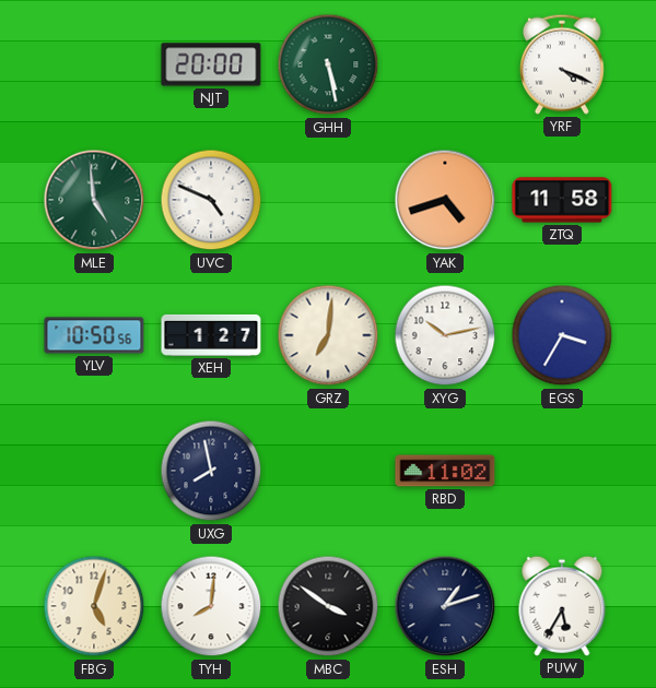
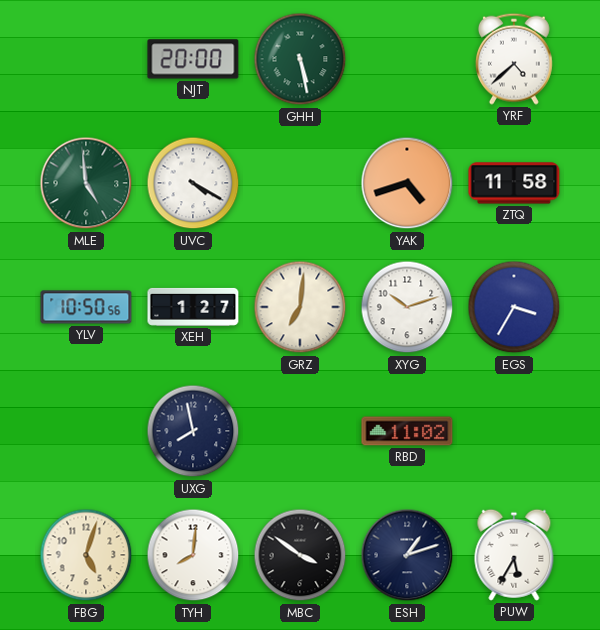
YRF: 4:19 -> 4:38 (514, 59)
UVC: 4:49 -> 4:20 (193, 183)
XYG: 10:13 -> 10:12 (407, 307)
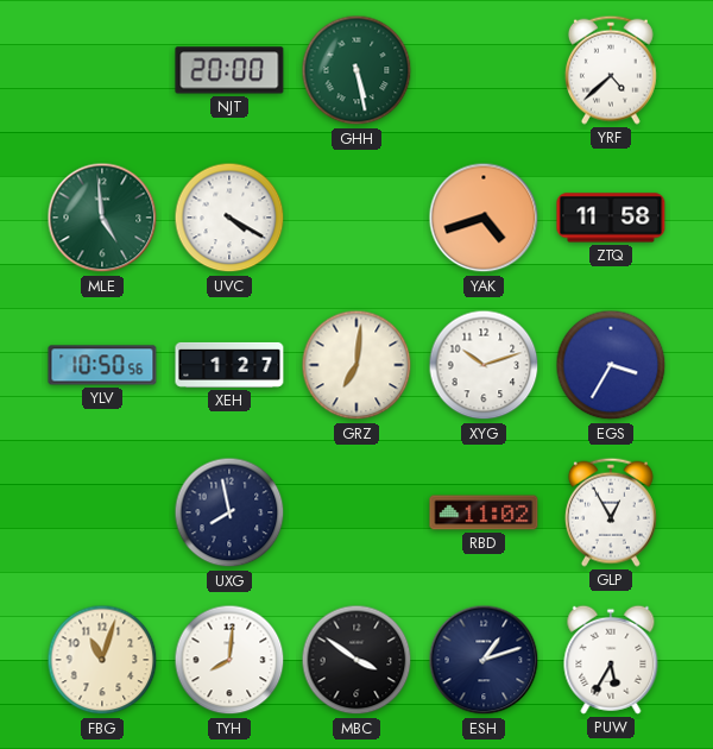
GLP: none -> 12:55 (611, 512)
FBG: 5:03 -> 11:03 (102, 660)
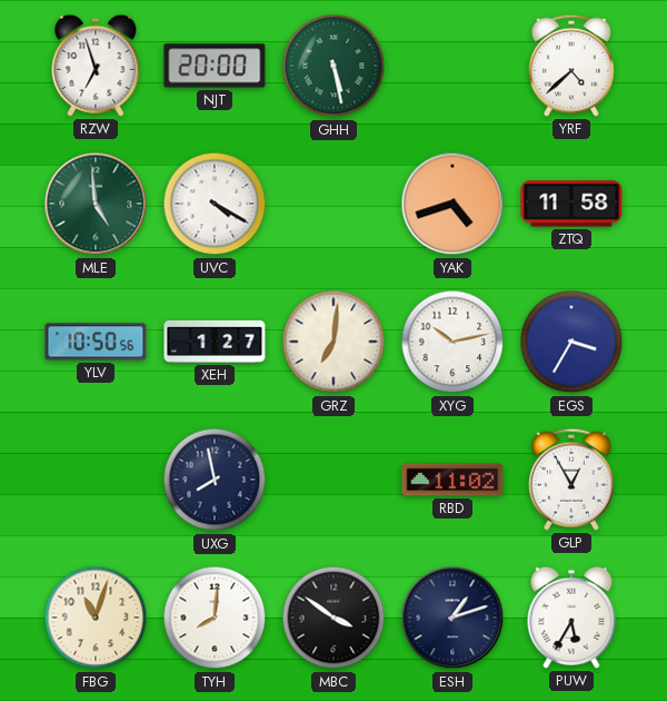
RZW: none -> 6:57 (96, 66)
XYG: 10:12 -> 10:13 (452, 342)
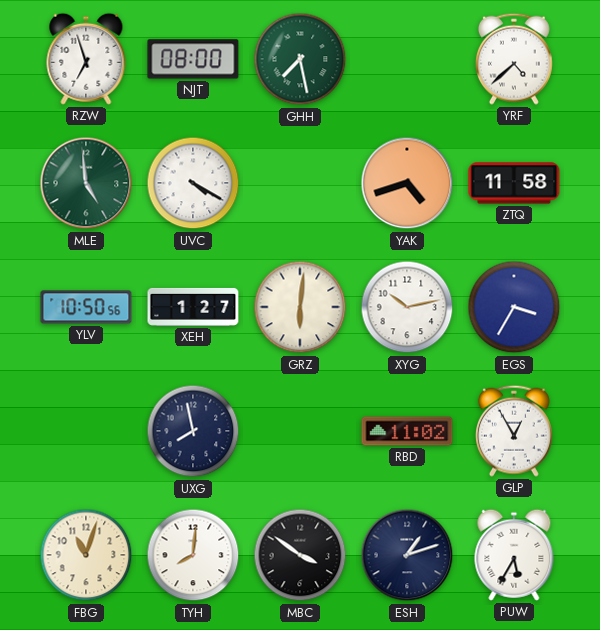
NJT: 20:00 -> 08:00 (193, 59)
GHH: 5:28 -> 7:28 (300, 59)
GRZ: 7:01 -> 6:01 (300, 307)
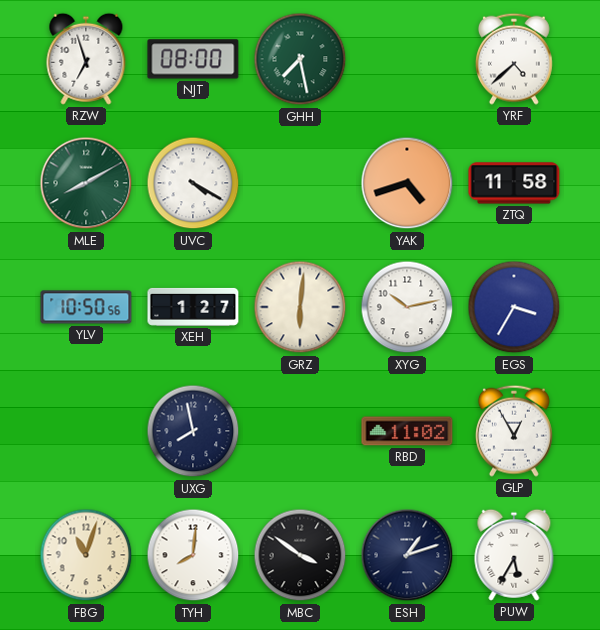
MLE: 4:59 -> 8:10 (86, 183)
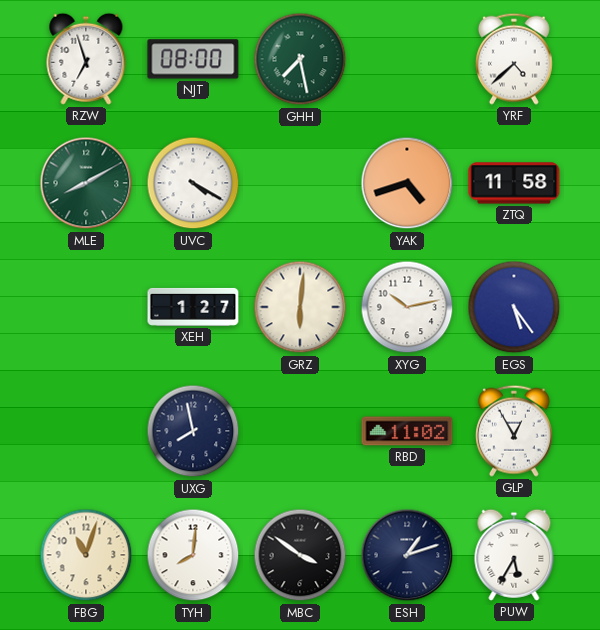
YLV: 10:50 -> none (86, 307)
EGS: 3:35 -> 5:24 (514, 307)
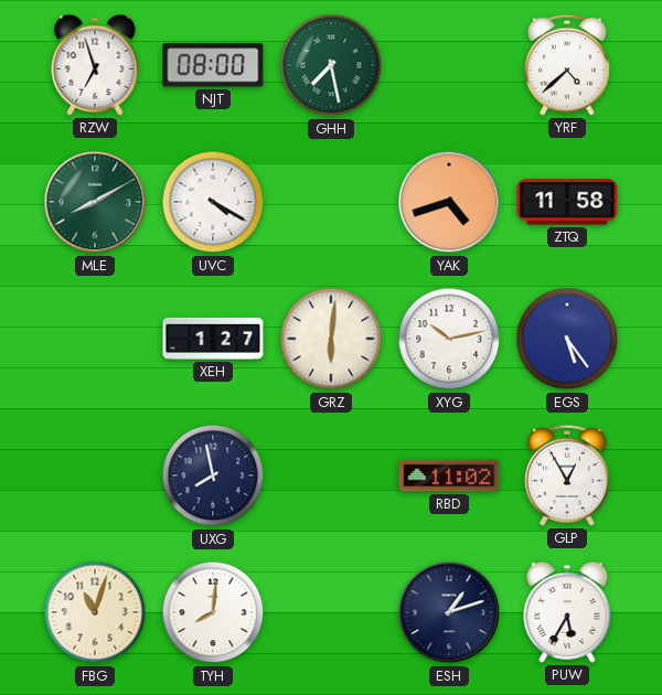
MBC: 3:51 -> none (300, 555)
